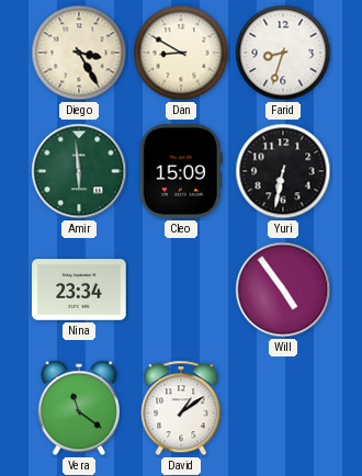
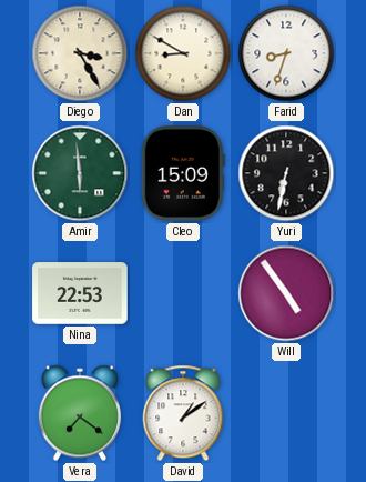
Nina: 23:34 -> 22:53 (80, 293)
Vera: 11:21 -> 7:21 (80, 413)
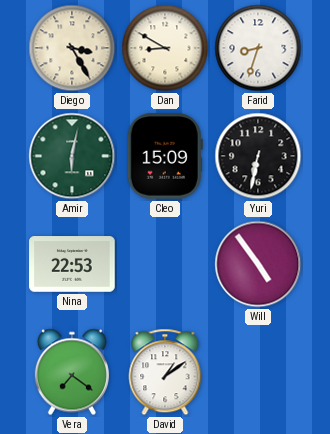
Amir: 5:59 -> 6:02 (72, 156)
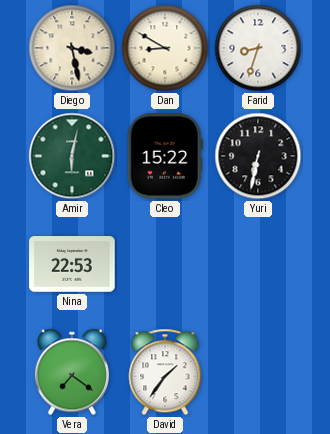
Diego: 3:25 -> 3:28 (72, 48)
Cleo: 15:09 -> 15:22 (165, 156)
Will: 4:54 -> none (258, 264)
David: 1:09 -> 1:36 (165, 372)
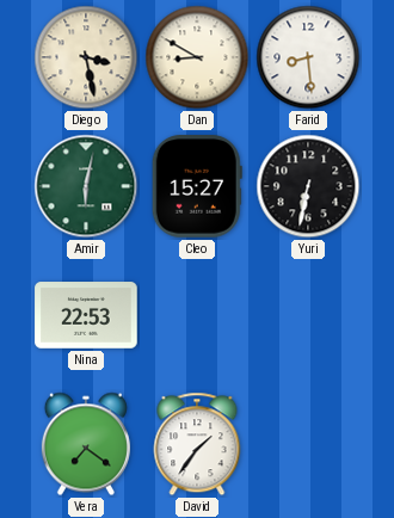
Farid: 8:33 -> 8:29 (308, 57)
Cleo: 15:22 -> 15:27 (197, 186)
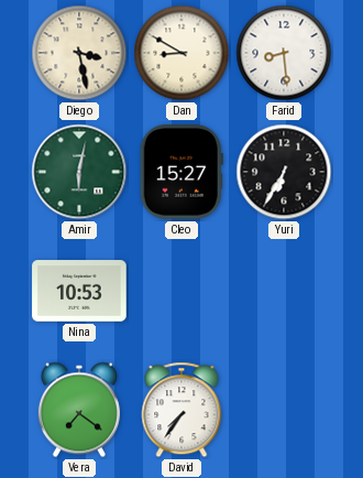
Yuri: 6:32 -> 6:35 (284, 172)
Nina: 22:53 -> 10:53 (79, 291)
David: 1:36 -> 7:36 (182, 410)
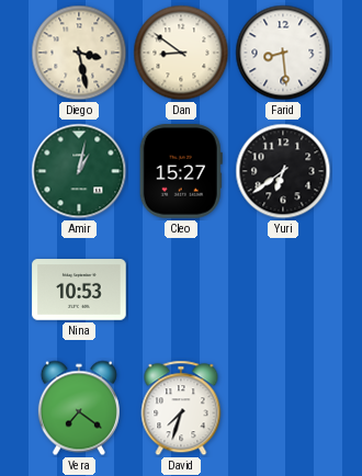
Dan: 8:50 -> 8:51 (181, 53)
Amir: 6:02 -> 1:02 (79, 171)
Yuri: 6:35 -> 6:39 (283, 171)
David: 7:36 -> 7:33 (181, 408)
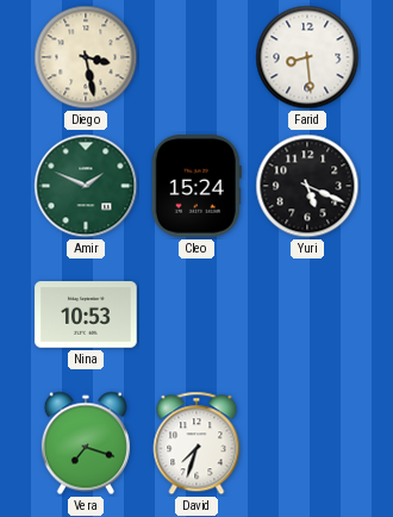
Dan: 8:51 -> none (181, 53)
Amir: 1:02 -> 1:49 (86, 186)
Cleo: 15:27 -> 15:24 (196, 186)
Yuri: 6:39 -> 5:19 (307, 186)
Vera: 7:21 -> 7:18 (86, 443)
